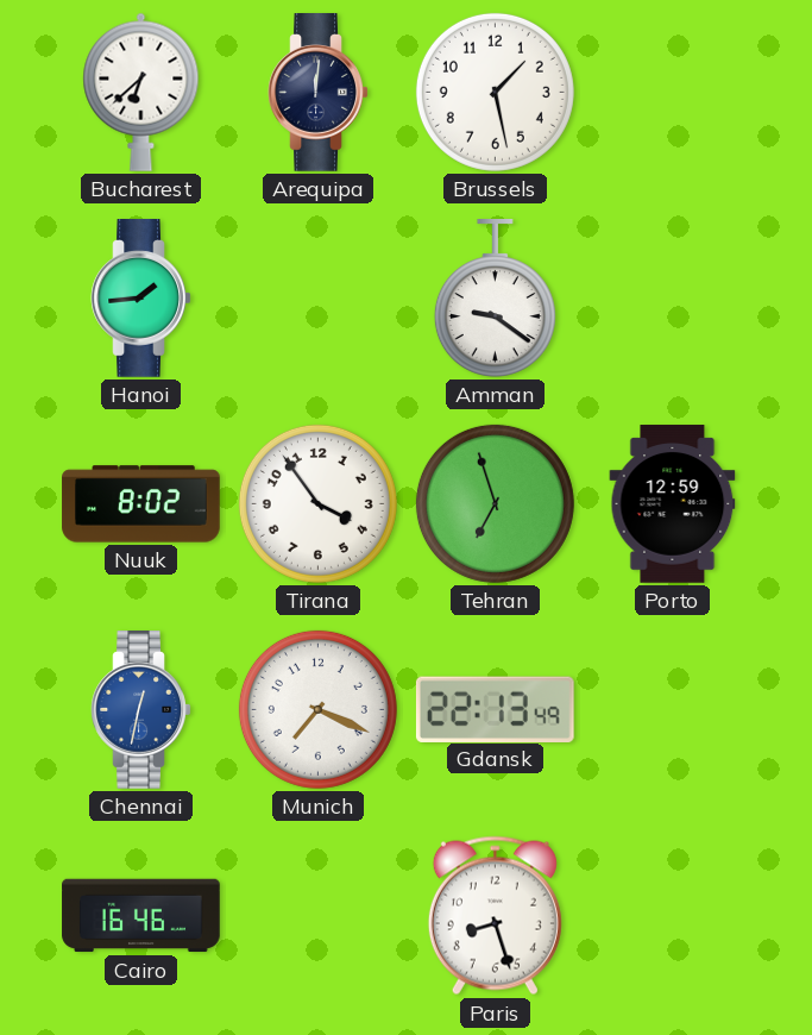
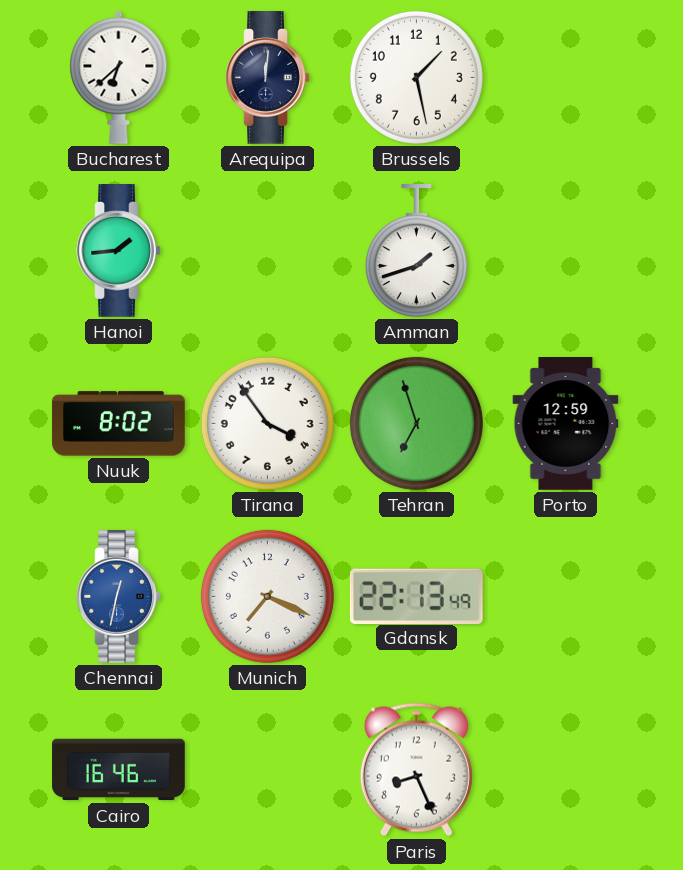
Amman: 9:21 -> 1:42 (416, 251)
Paris: 8:27 -> 8:26 (416, 770)
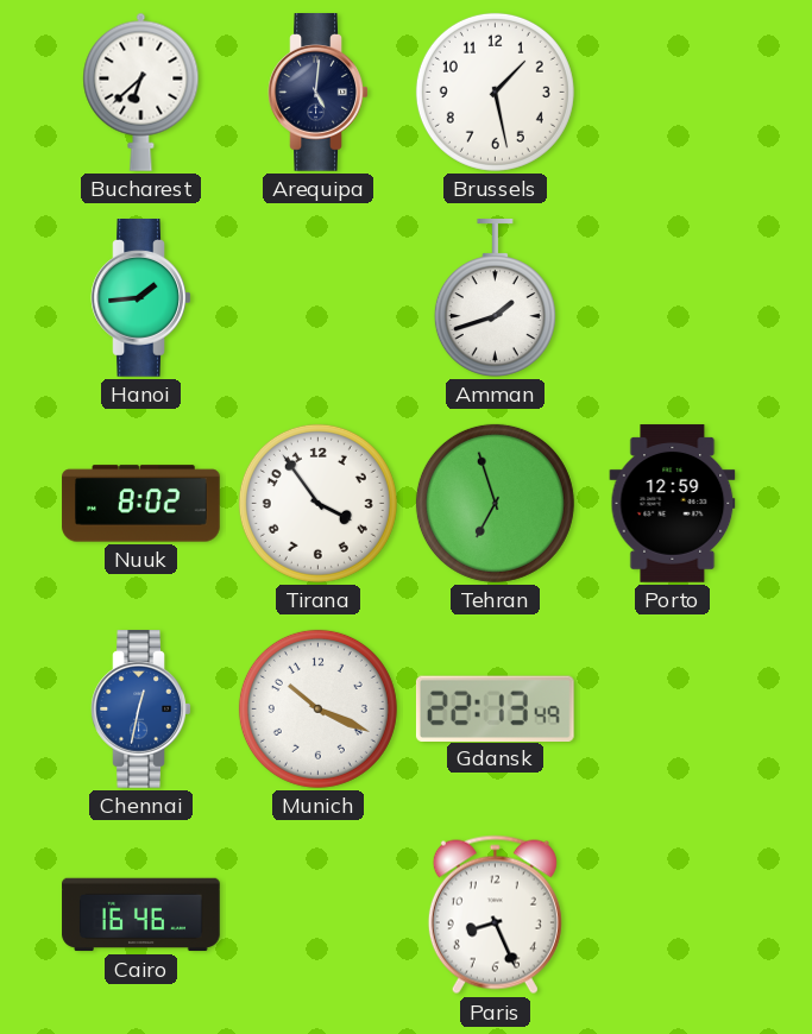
Arequipa: 12:01 -> 5:01 (319, 93)
Munich: 7:19 -> 10:19 (317, 708)
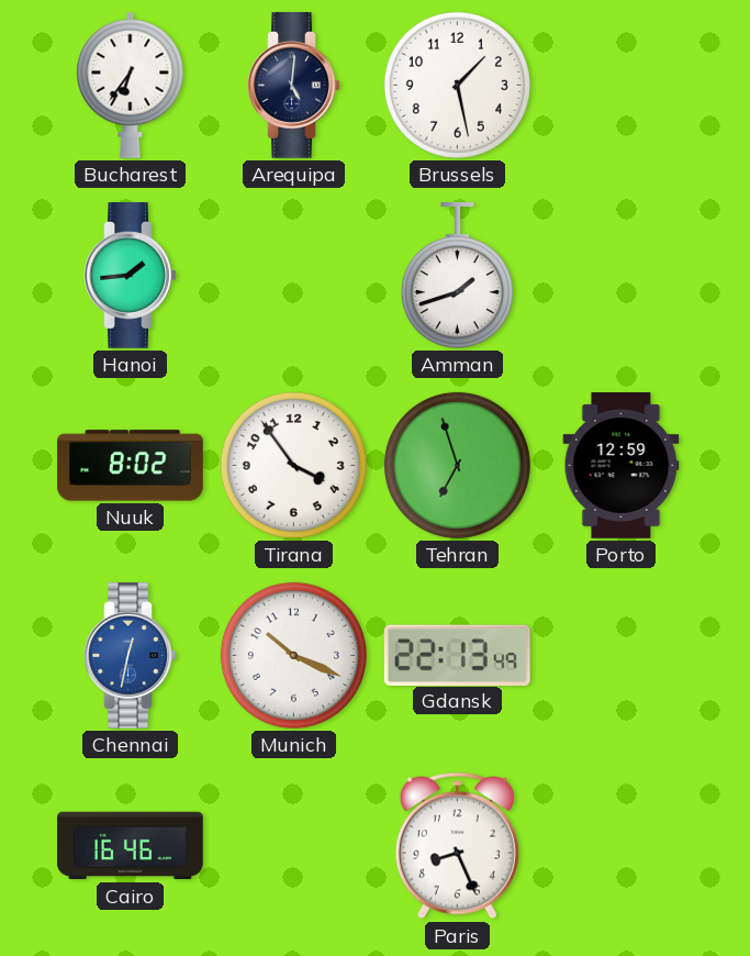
Bucharest: 6:38 -> 6:36 (131, 85)
